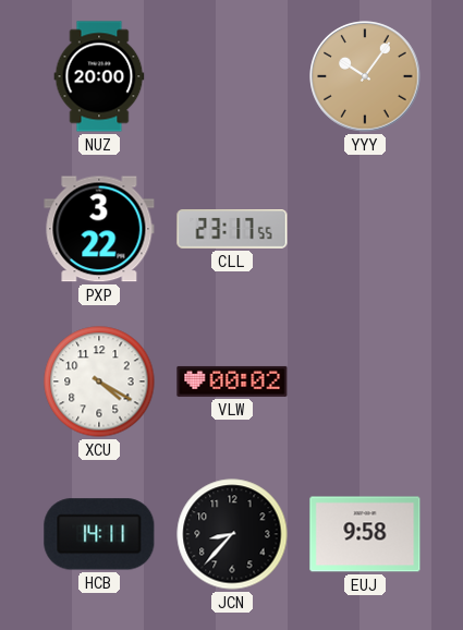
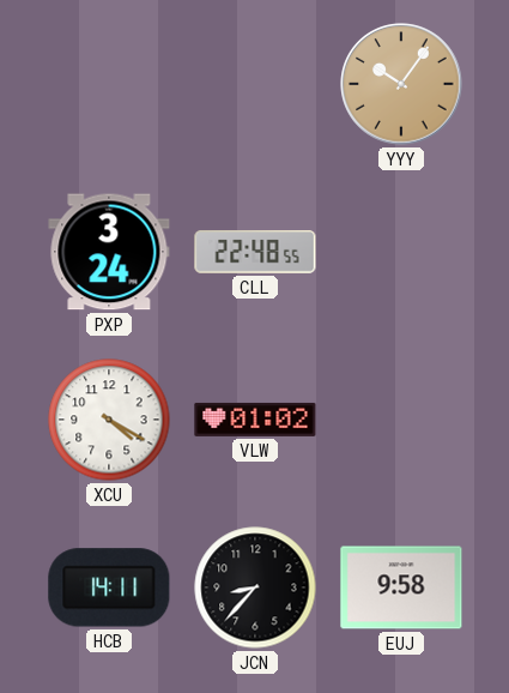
NUZ: 20:00 -> none (99, 76)
PXP: 3:22 -> 3:24 (109, 252)
CLL: 23:17 -> 22:48 (255, 252)
VLW: 00:02 -> 01:02 (255, 420)
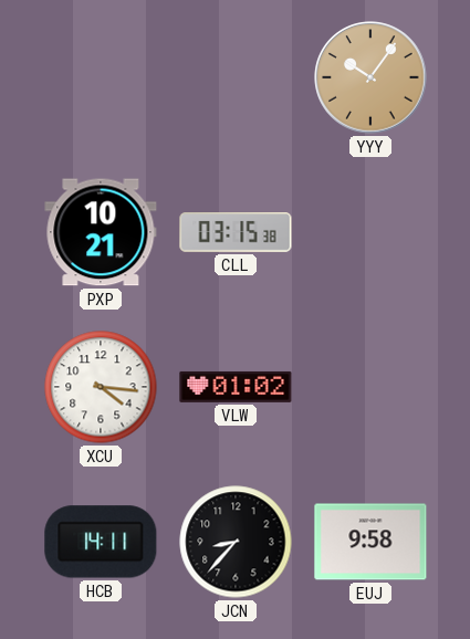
PXP: 3:24 -> 10:21 (101, 232)
CLL: 22:48 -> 03:15 (236, 232)
XCU: 4:20 -> 4:16 (101, 387)
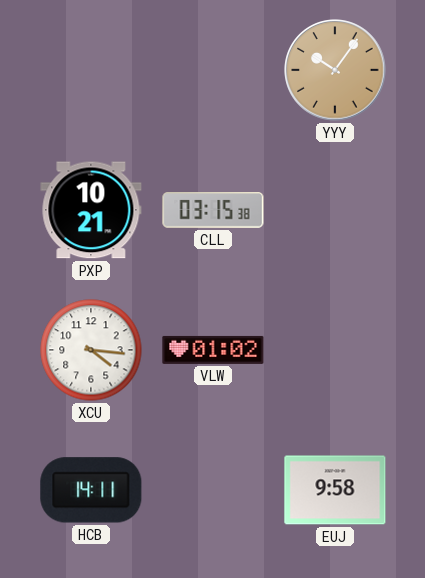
JCN: 8:37 -> none (236, 542)
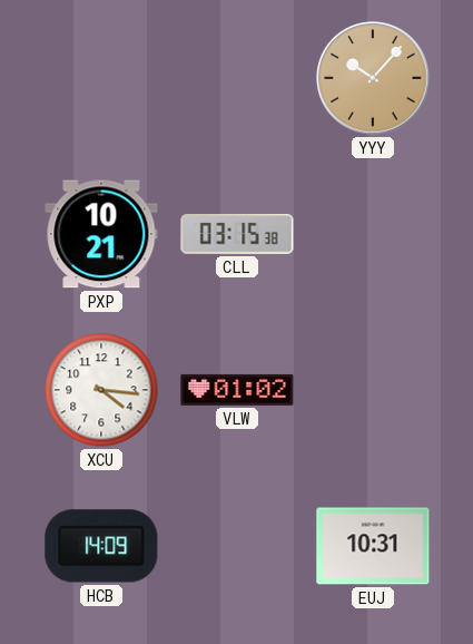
YYY: 10:06 -> 10:07 (373, 78)
HCB: 14:11 -> 14:09 (101, 546)
EUJ: 9:58 -> 10:31 (373, 546)
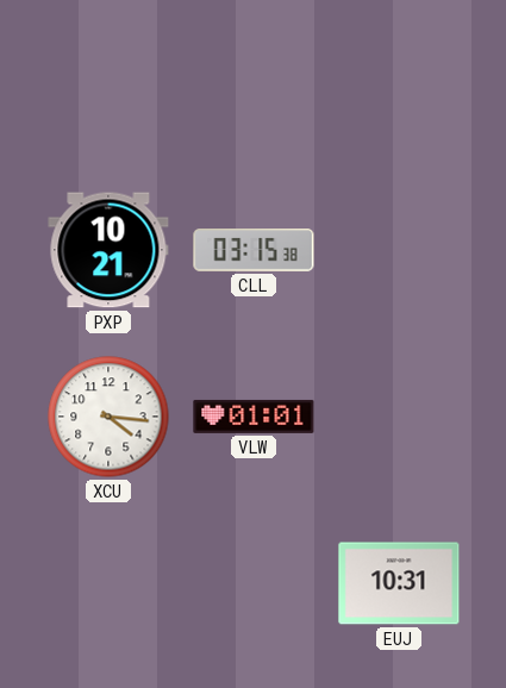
YYY: 10:07 -> none (373, 78)
VLW: 01:02 -> 01:01 (254, 417)
HCB: 14:09 -> none (101, 546)
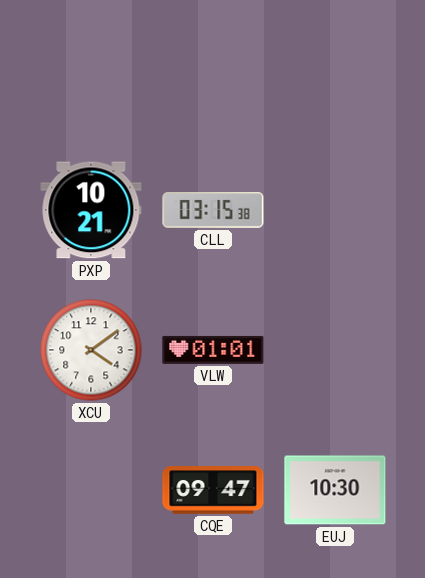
XCU: 4:16 -> 4:09 (91, 350)
CQE: none -> 09:47 (213, 490)
EUJ: 10:31 -> 10:30 (335, 490)
